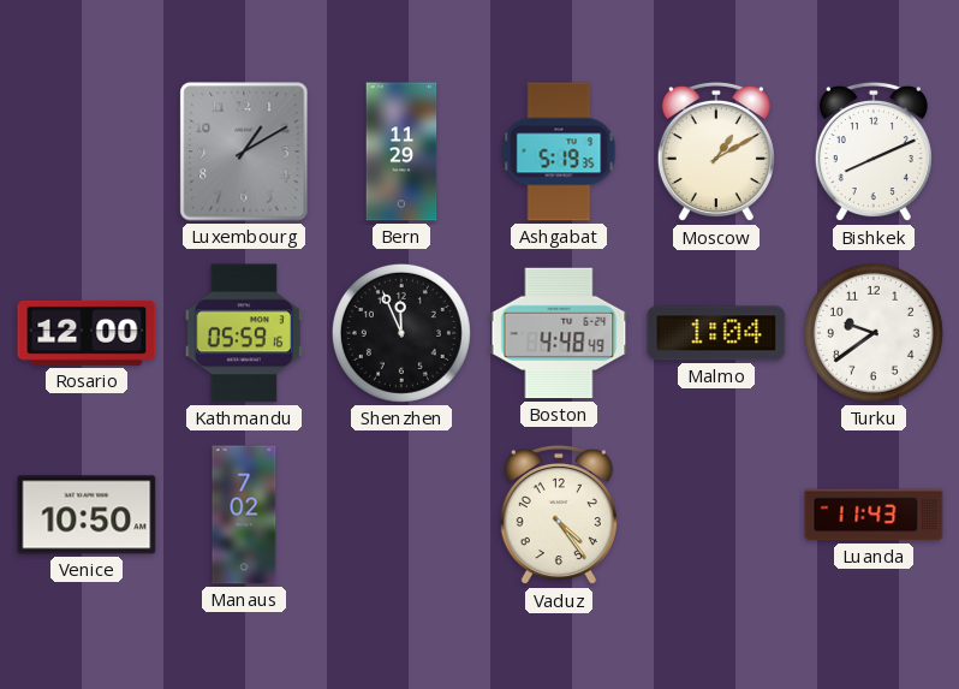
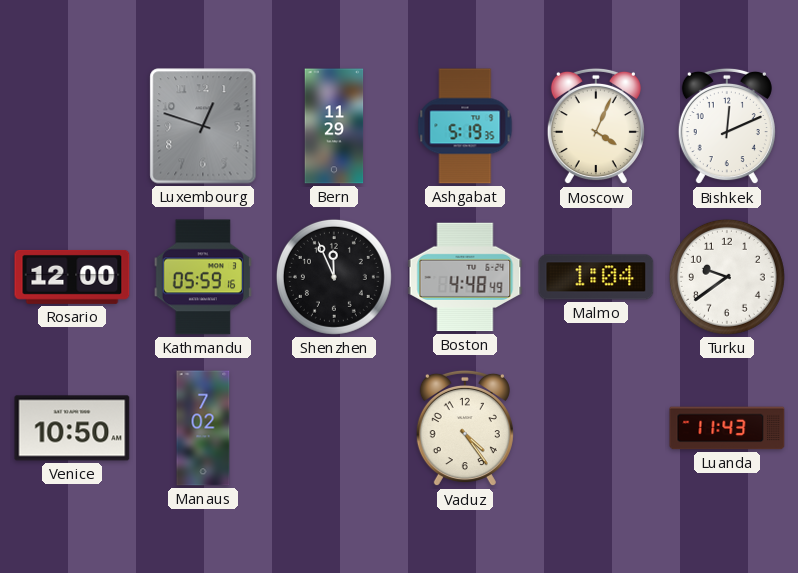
Luxembourg: 1:10 -> 12:48 (203, 126)
Moscow: 1:10 -> 4:04 (596, 126)
Bishkek: 8:11 -> 12:11 (727, 126)
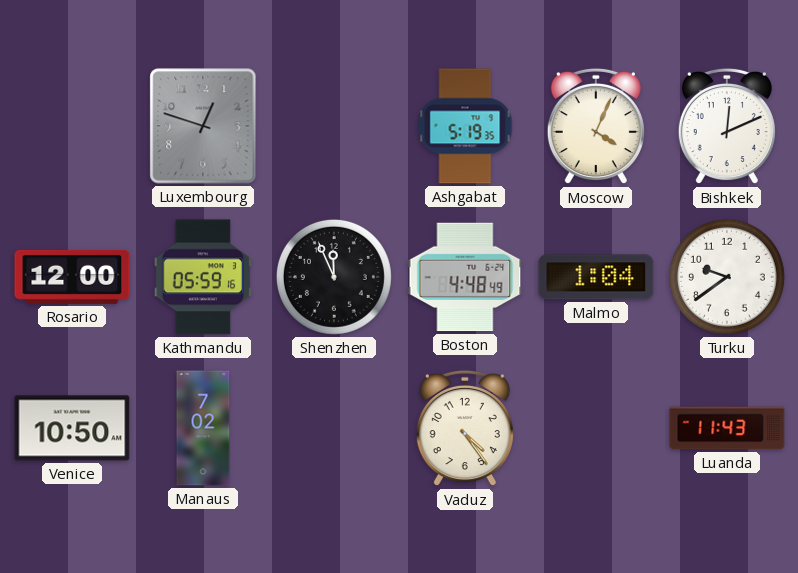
Bern: 11:29 -> none (334, 126)
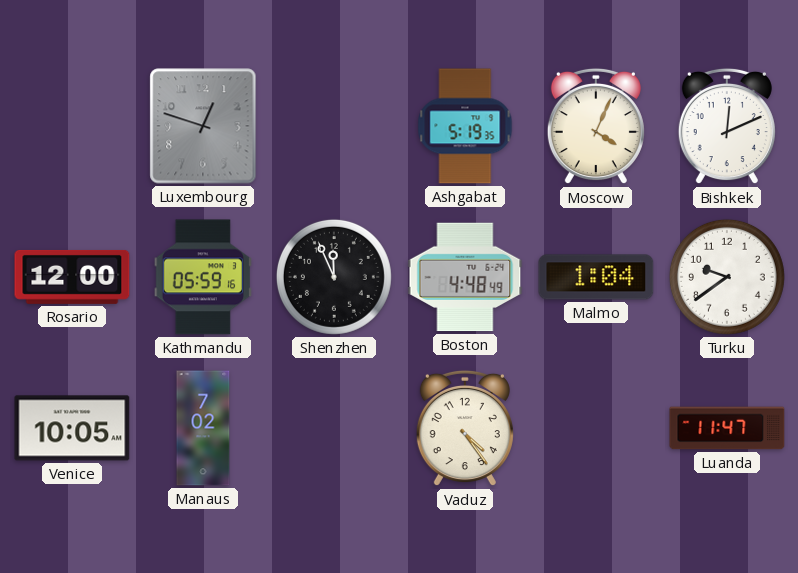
Venice: 10:50 -> 10:05 (72, 428)
Luanda: 11:43 -> 11:47 (727, 428)
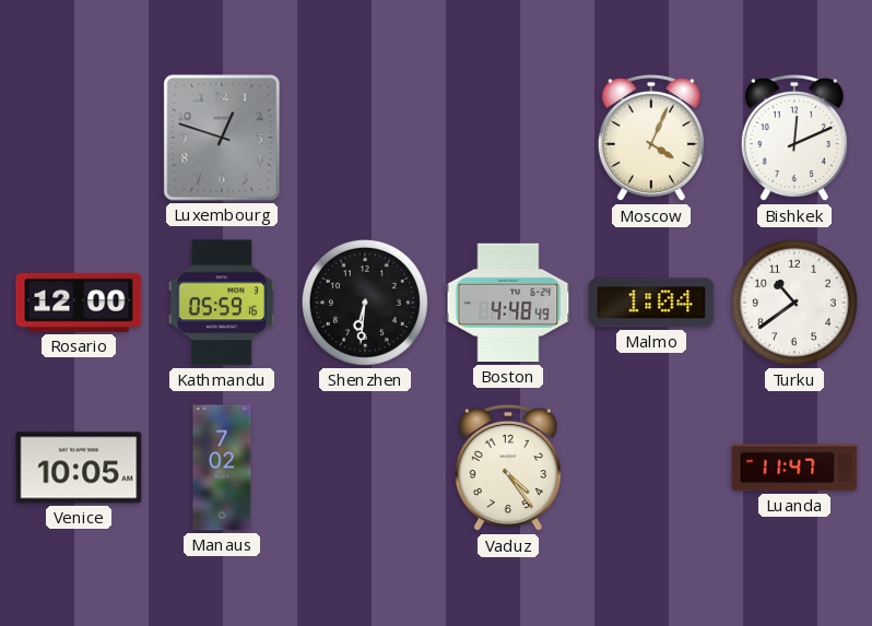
Ashgabat: 5:19 -> none (465, 126)
Shenzhen: 11:56 -> 6:31 (365, 303)
Turku: 9:39 -> 10:39 (794, 303)
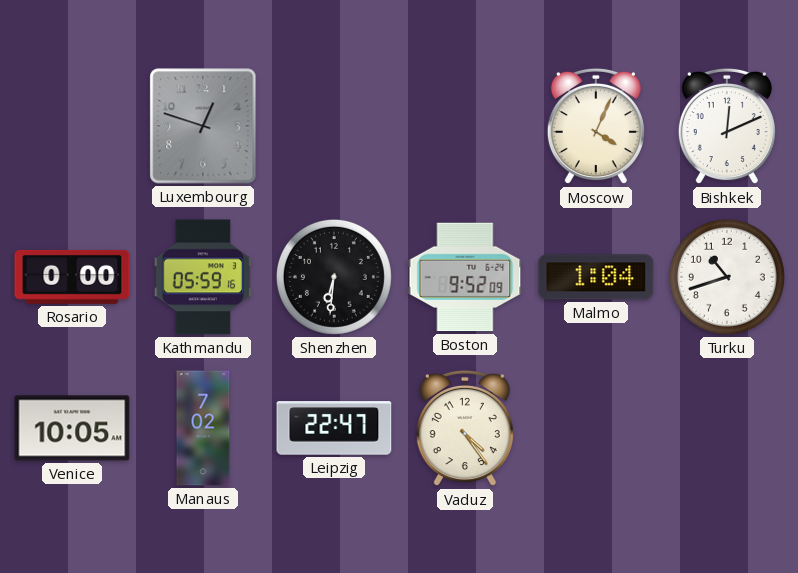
Rosario: 12:00 -> 0:00 (72, 277)
Boston: 4:48 -> 9:52 (465, 277)
Turku: 10:39 -> 10:42 (727, 277)
Leipzig: none -> 22:47 (334, 428)
Luanda: 11:47 -> none (794, 468)
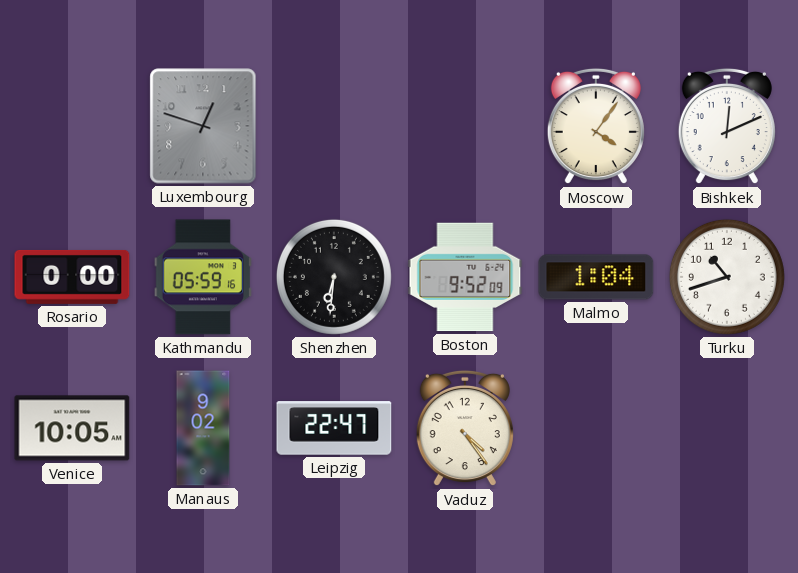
Moscow: 4:04 -> 4:06 (596, 126)
Manaus: 7:02 -> 9:02 (203, 428)
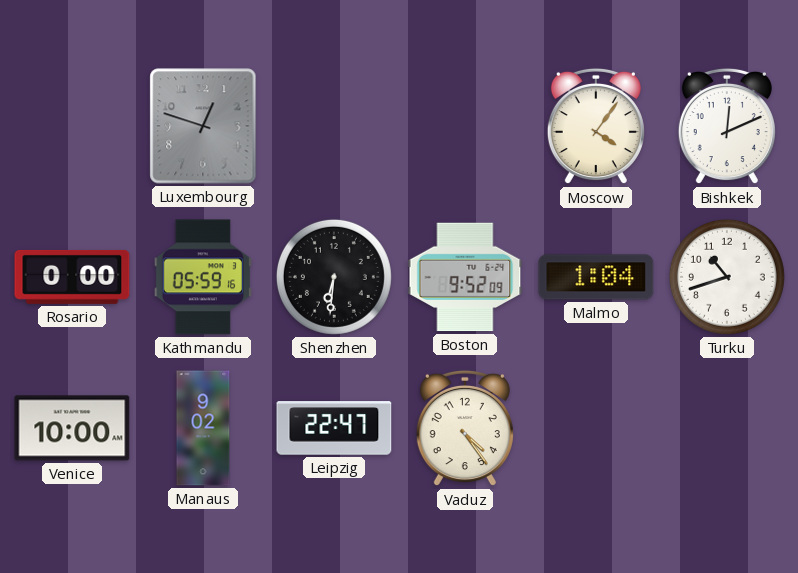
Venice: 10:05 -> 10:00 (72, 428)
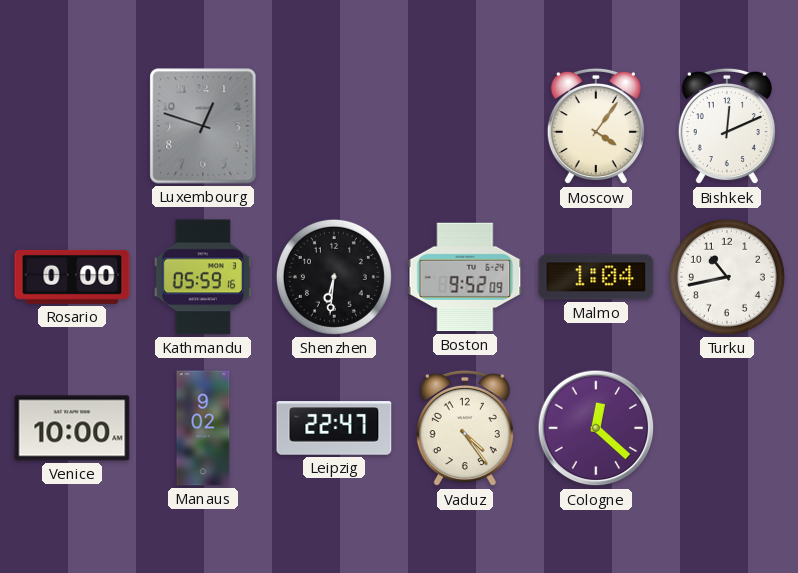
Turku: 10:42 -> 10:43 (727, 277)
Cologne: none -> 12:22 (596, 428)
